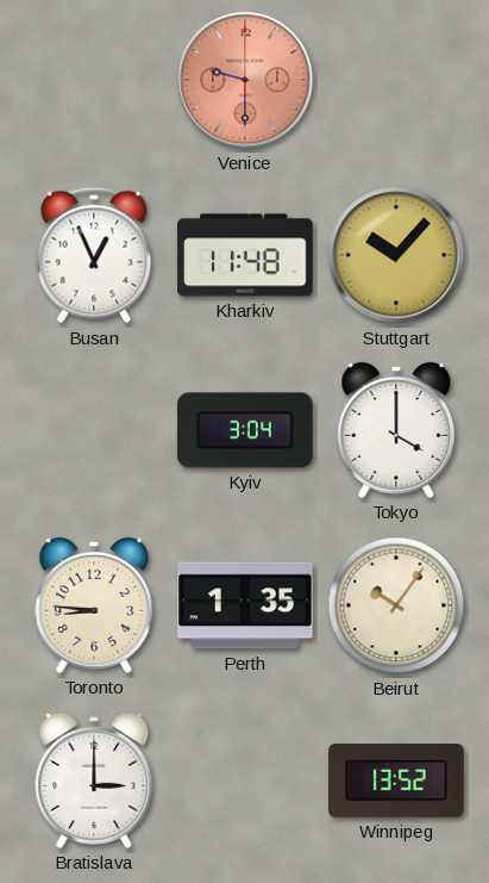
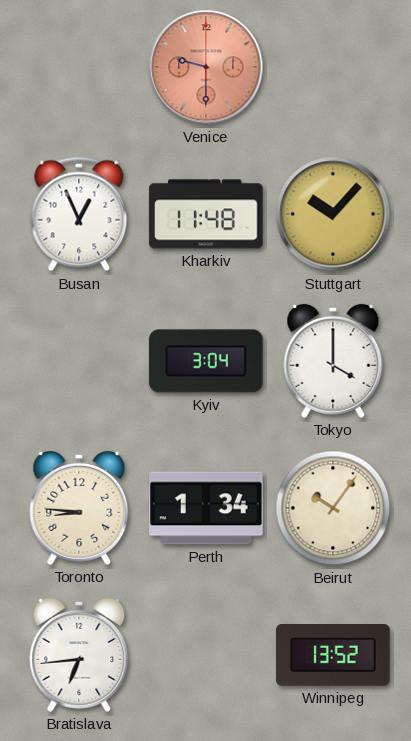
Perth: 1:35 -> 1:34 (206, 508)
Bratislava: 3:00 -> 6:44 (79, 655)
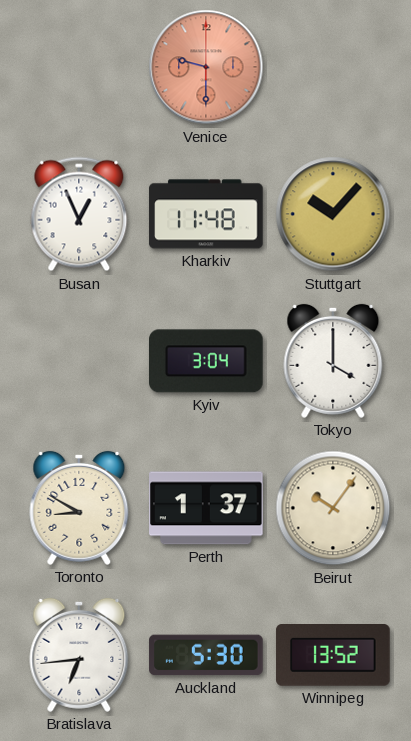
Toronto: 8:46 -> 8:50 (79, 508)
Perth: 1:34 -> 1:37 (206, 508)
Auckland: none -> 5:30 (206, 655)
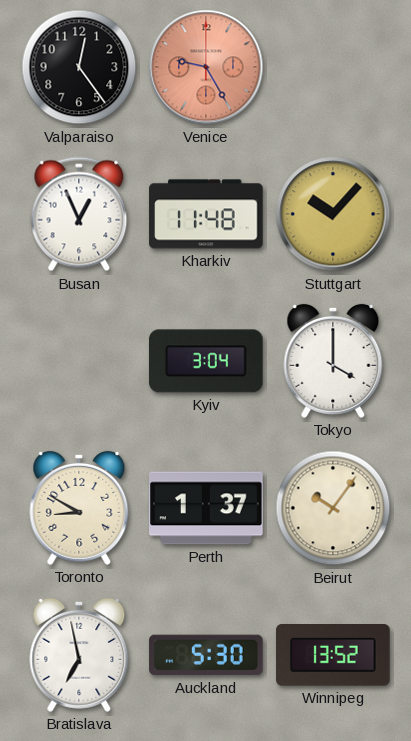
Valparaiso: none -> 12:24 (79, 67)
Venice: 9:30 -> 9:25 (206, 67)
Bratislava: 6:44 -> 6:58 (79, 655)
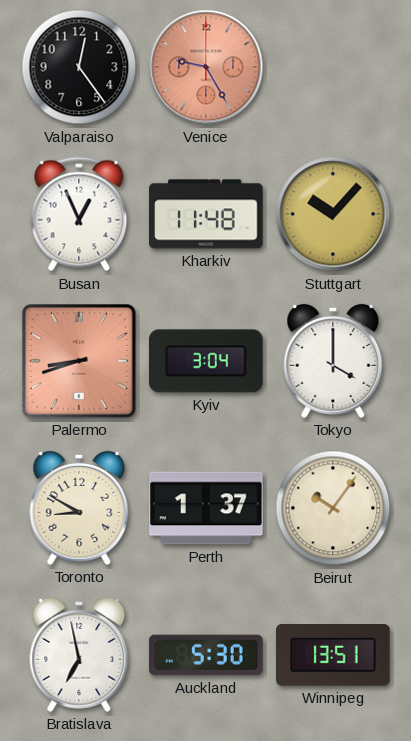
Palermo: none -> 8:42 (80, 362)
Winnipeg: 13:52 -> 13:51 (333, 656)
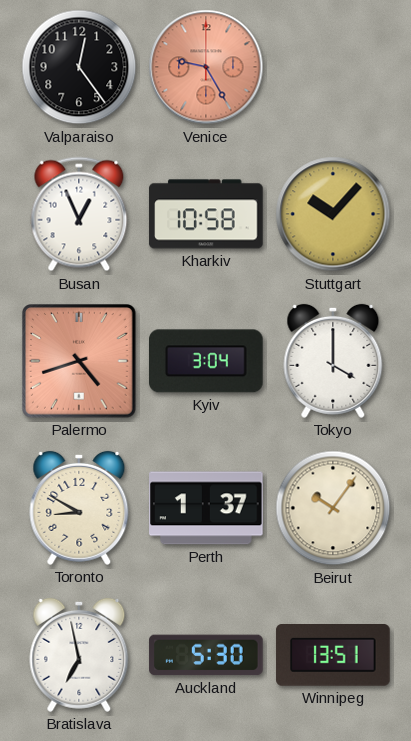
Kharkiv: 11:48 -> 10:58 (206, 214)
Palermo: 8:42 -> 4:42 (80, 362)
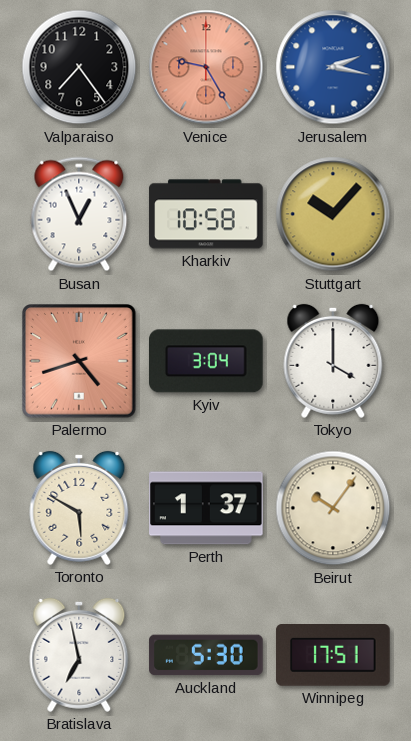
Valparaiso: 12:24 -> 7:24 (79, 67)
Jerusalem: none -> 2:17 (333, 67)
Toronto: 8:50 -> 5:50 (79, 508)
Winnipeg: 13:51 -> 17:51 (333, 656)
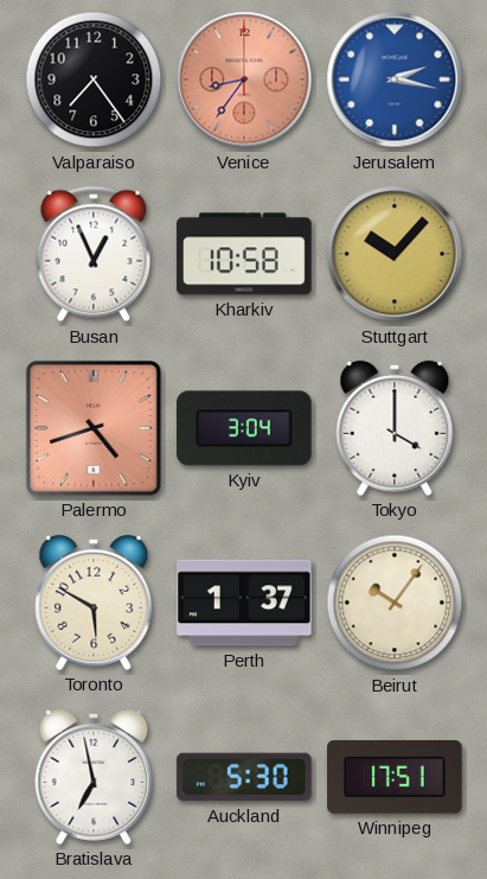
Venice: 9:25 -> 8:36 (244, 79)
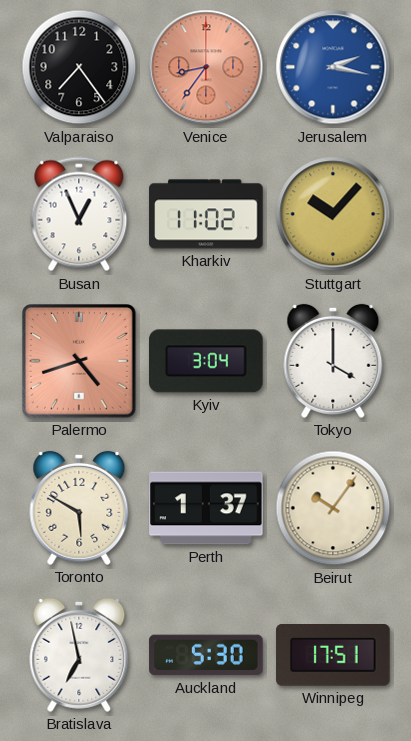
Kharkiv: 10:58 -> 11:02 (206, 214)
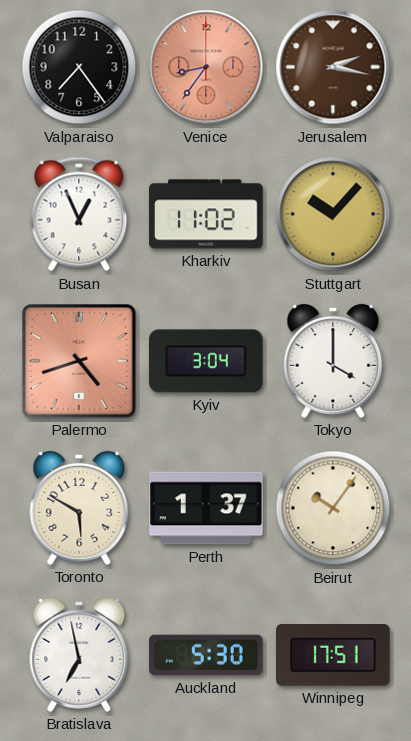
Jerusalem dial: blue -> brown (333, 67)
